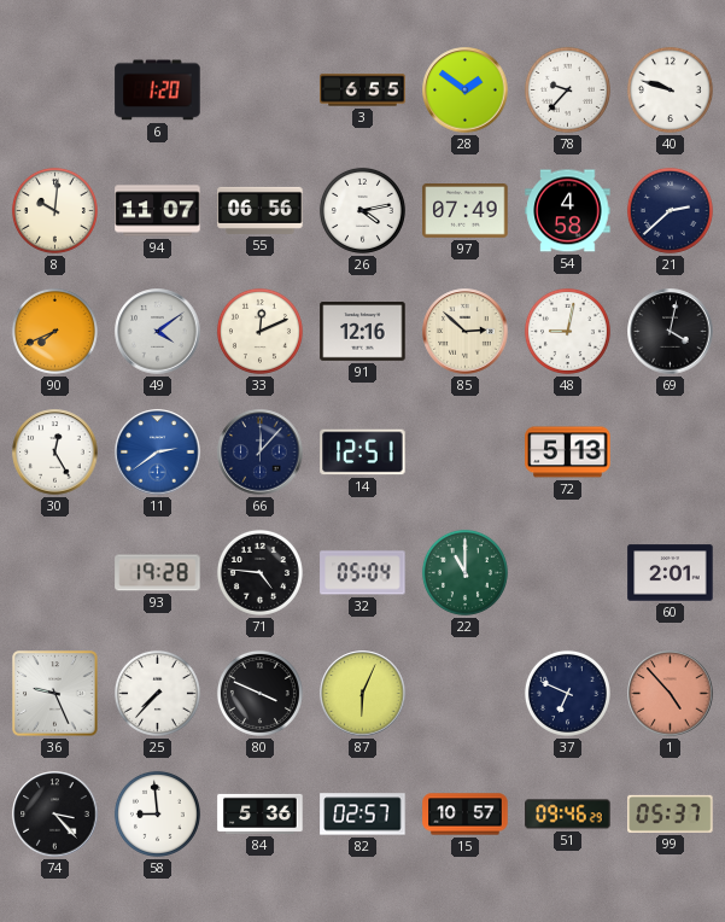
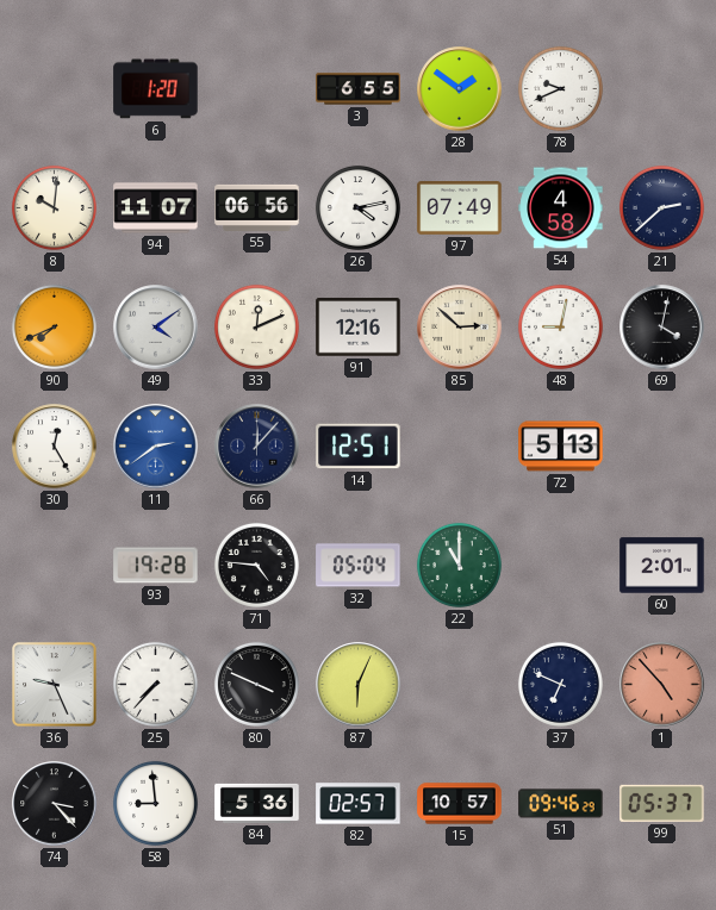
78: 9:37 -> 9:41 (560, 88)
40: 9:48 -> none (670, 89)
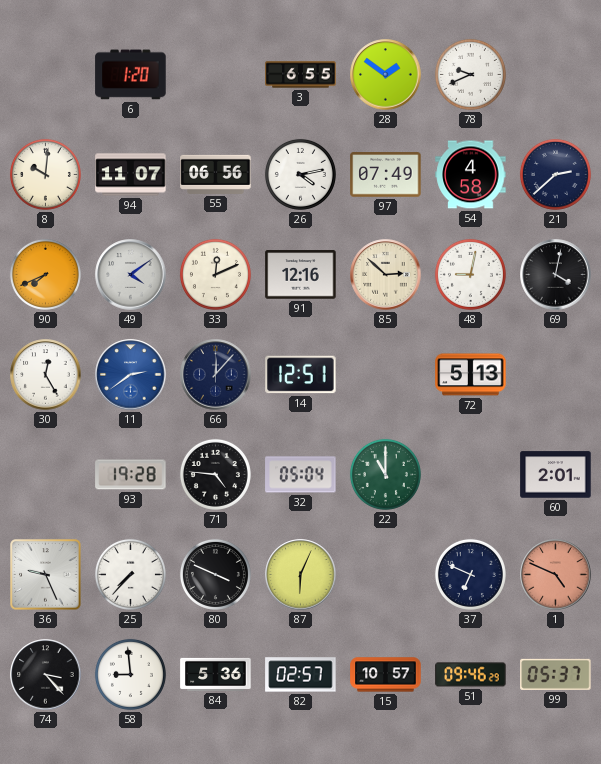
1: 4:53 -> 4:49 (556, 575)
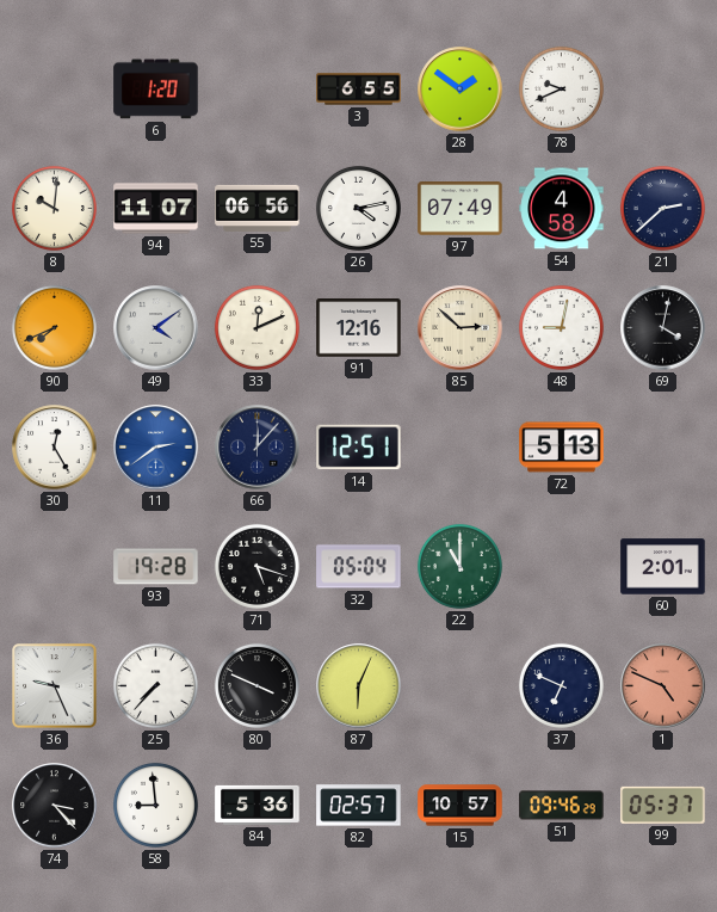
71: 4:46 -> 5:18 (256, 566)
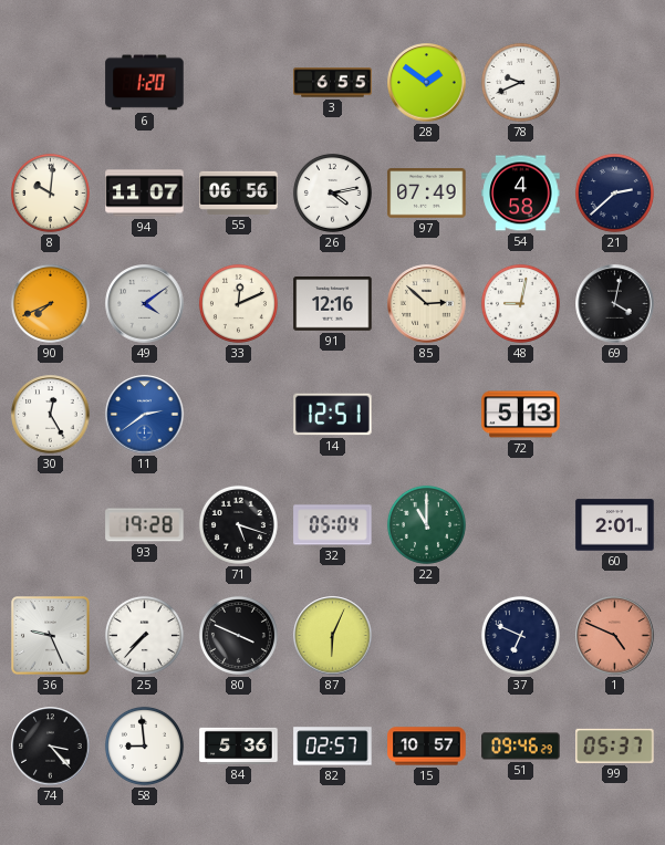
66: 12:07 -> none (258, 448)
